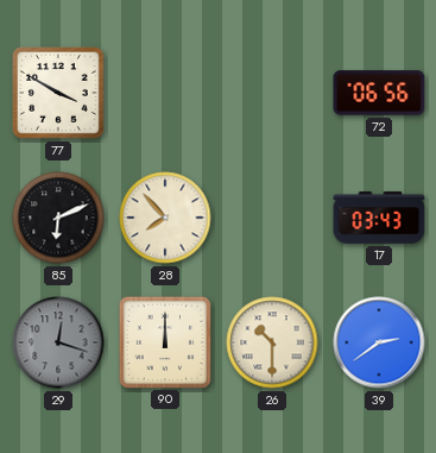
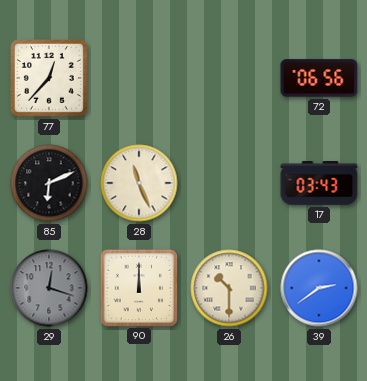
77: 3:50 -> 12:37 (50, 79)
28: 7:53 -> 11:26 (139, 183)
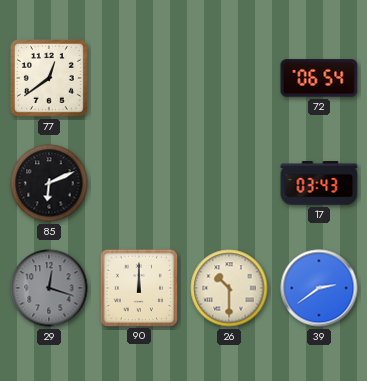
77: 12:37 -> 12:39 (50, 79)
72: 06:56 -> 06:54 (319, 78)
28: 11:26 -> none (139, 183)
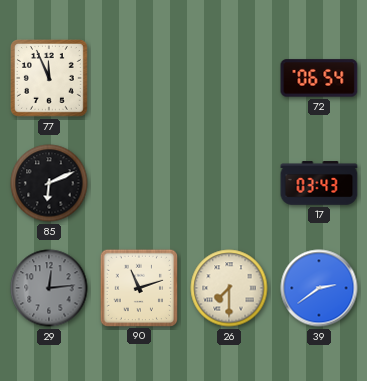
77: 12:39 -> 11:56 (50, 79)
29: 12:18 -> 12:14 (49, 288)
90: 12:00 -> 11:12 (138, 287)
26: 10:30 -> 7:30 (229, 288)
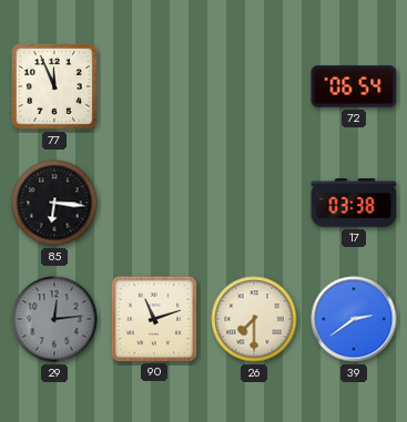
85: 6:11 -> 6:16 (54, 203)
17: 03:43 -> 03:38 (354, 203)
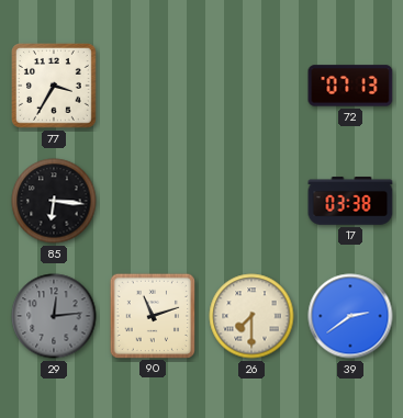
77: 11:56 -> 3:35 (55, 87)
72: 06:54 -> 07:13 (350, 86)
